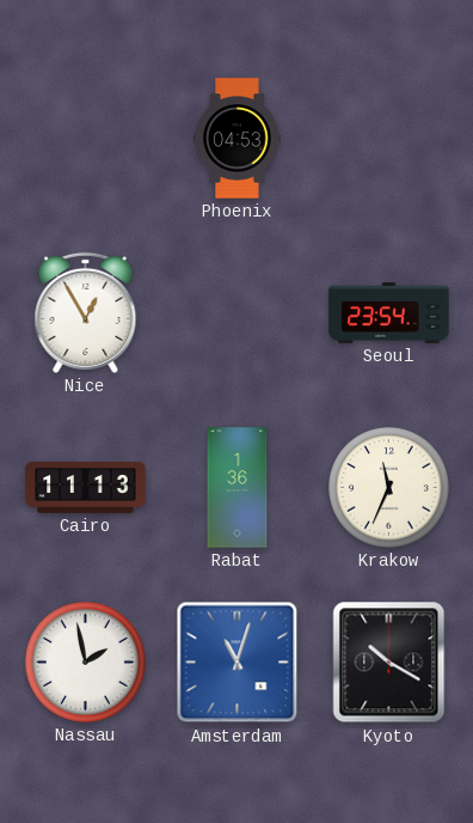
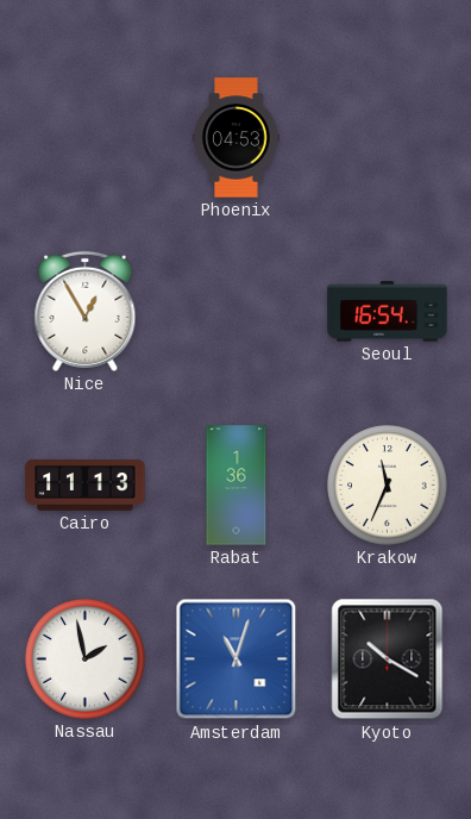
Seoul: 23:54 -> 16:54 (388, 312)
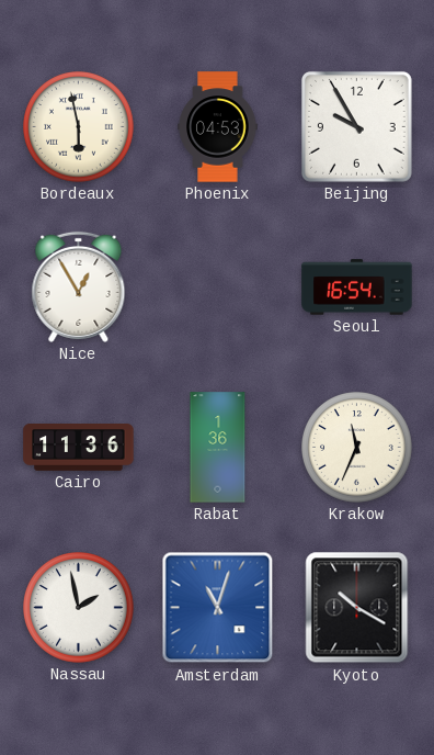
Bordeaux: none -> 5:58 (79, 127)
Beijing: none -> 9:55 (356, 126)
Cairo: 11:13 -> 11:36 (79, 448)
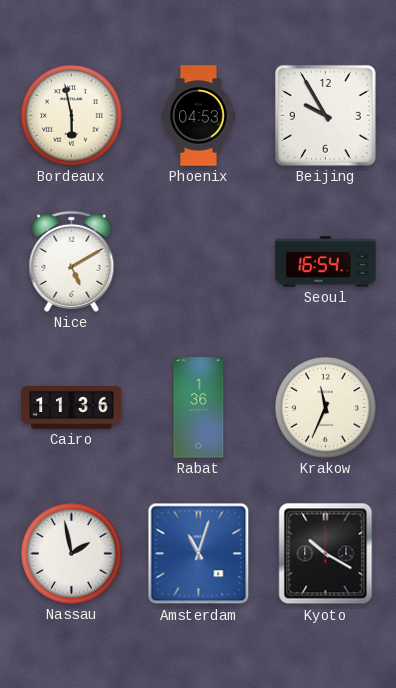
Nice: 12:55 -> 5:10 (72, 261)
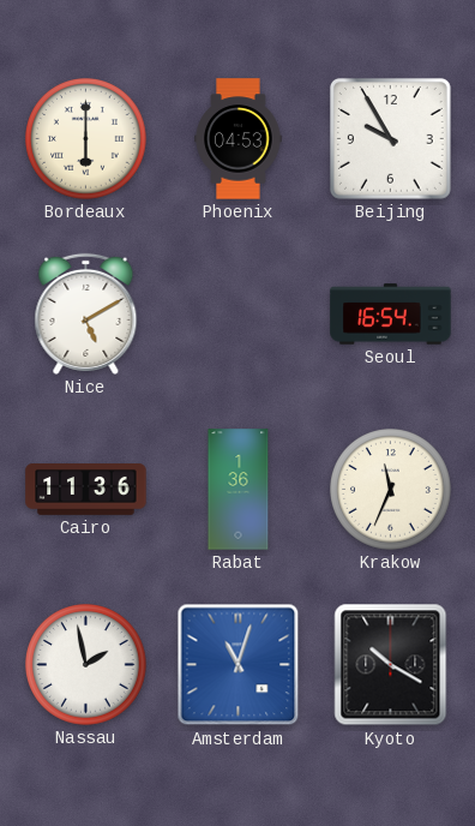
Bordeaux: 5:58 -> 6:00 (86, 139)
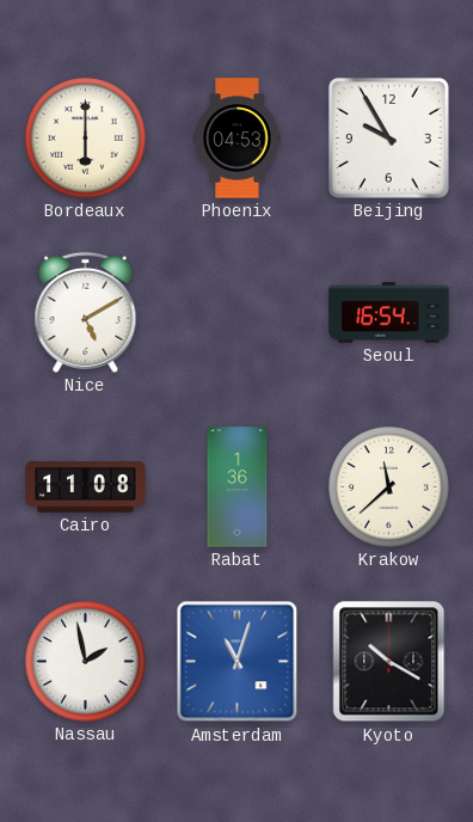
Cairo: 11:36 -> 11:08 (86, 487)
Krakow: 11:34 -> 11:38 (389, 487)
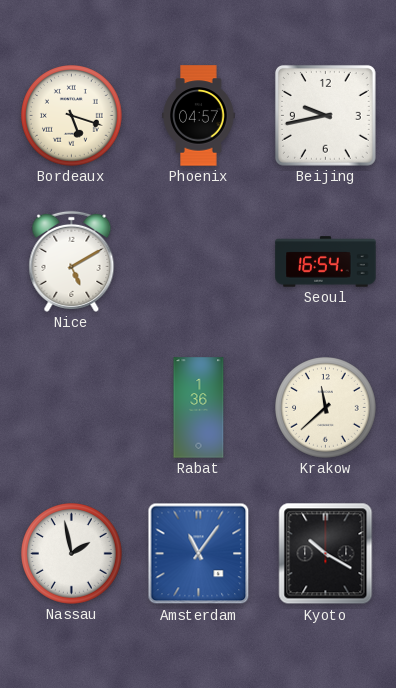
Bordeaux: 6:00 -> 5:18 (72, 116)
Phoenix: 04:53 -> 04:57 (199, 116)
Beijing: 9:55 -> 9:43 (325, 115)
Cairo: 11:08 -> none (86, 487)
Amsterdam: 11:03 -> 11:06 (199, 554)
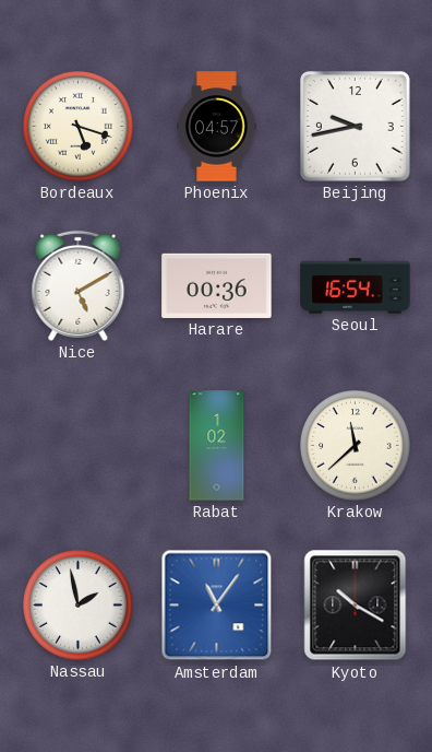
Harare: none -> 00:36 (217, 285)
Rabat: 1:36 -> 1:02 (217, 446)
